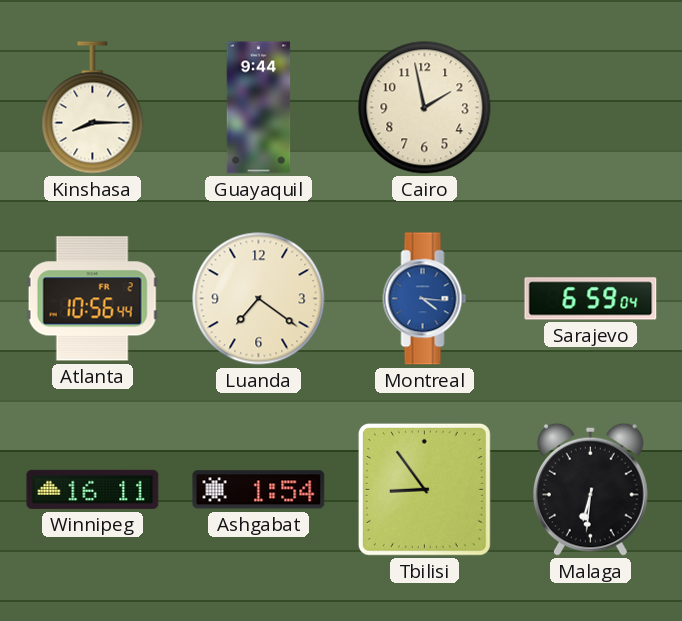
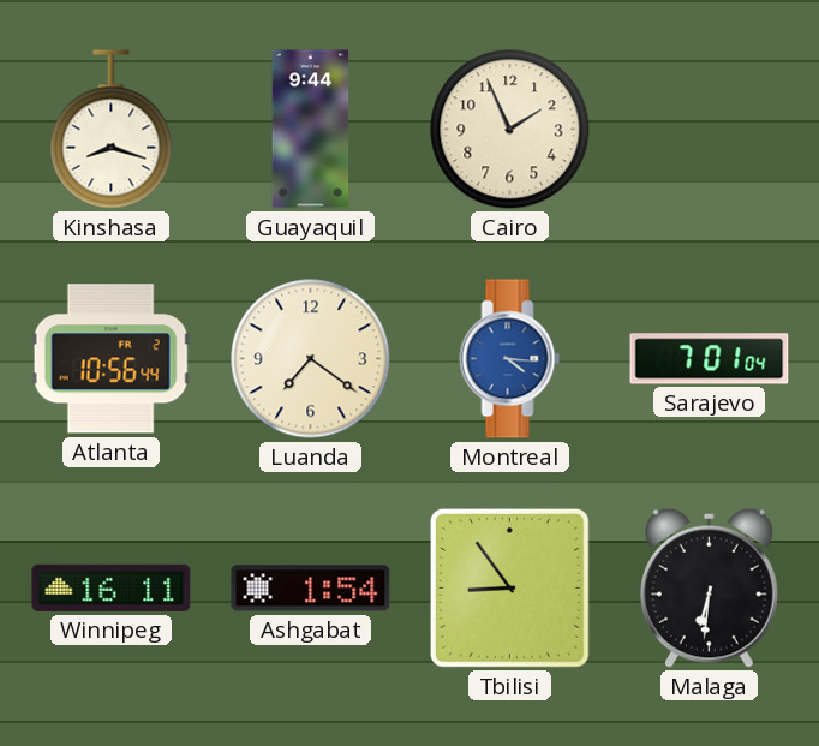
Kinshasa: 8:15 -> 8:18 (112, 130)
Cairo: 1:58 -> 1:56 (510, 130)
Sarajevo: 6:59 -> 7:01 (710, 359)
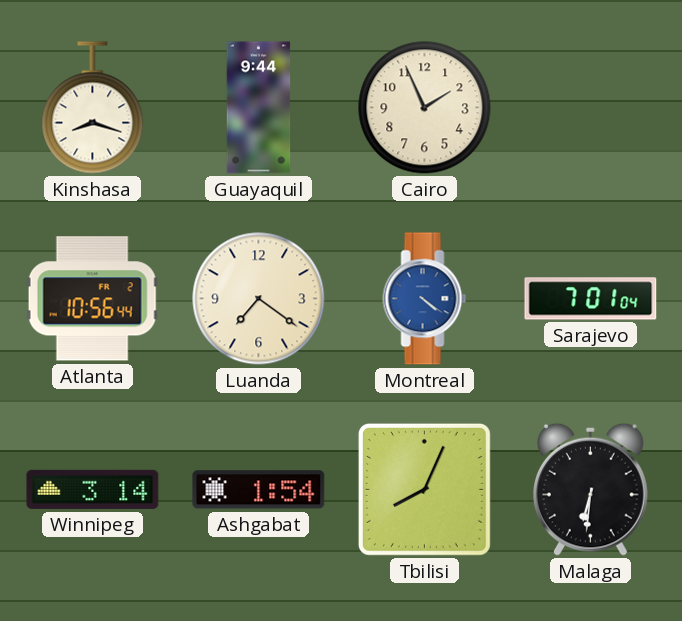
Montreal: 4:16 -> 4:21 (425, 299)
Winnipeg: 16:11 -> 3:14 (93, 489)
Tbilisi: 8:54 -> 8:04 (424, 489)
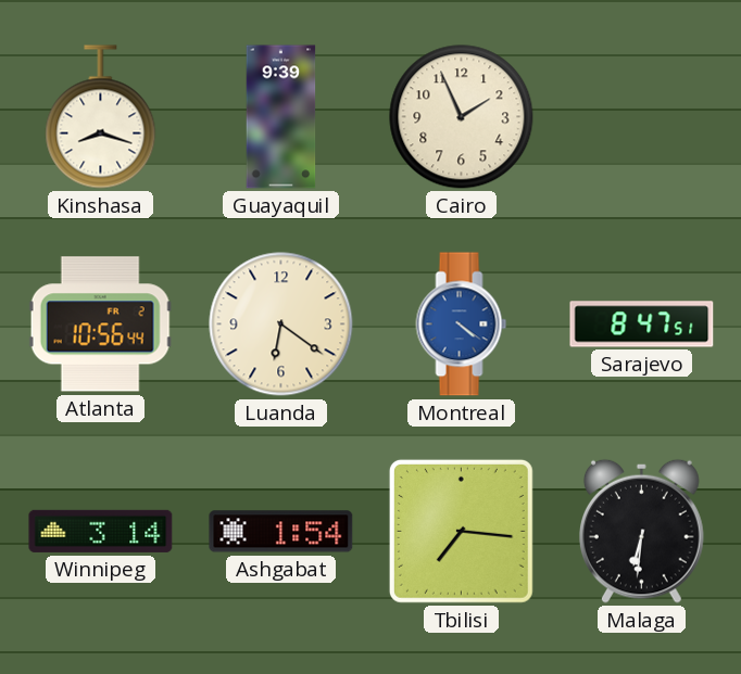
Guayaquil: 9:44 -> 9:39 (281, 117)
Luanda: 7:21 -> 6:21 (281, 325)
Sarajevo: 7:01 -> 8:47 (642, 325)
Tbilisi: 8:04 -> 7:16 (461, 531)
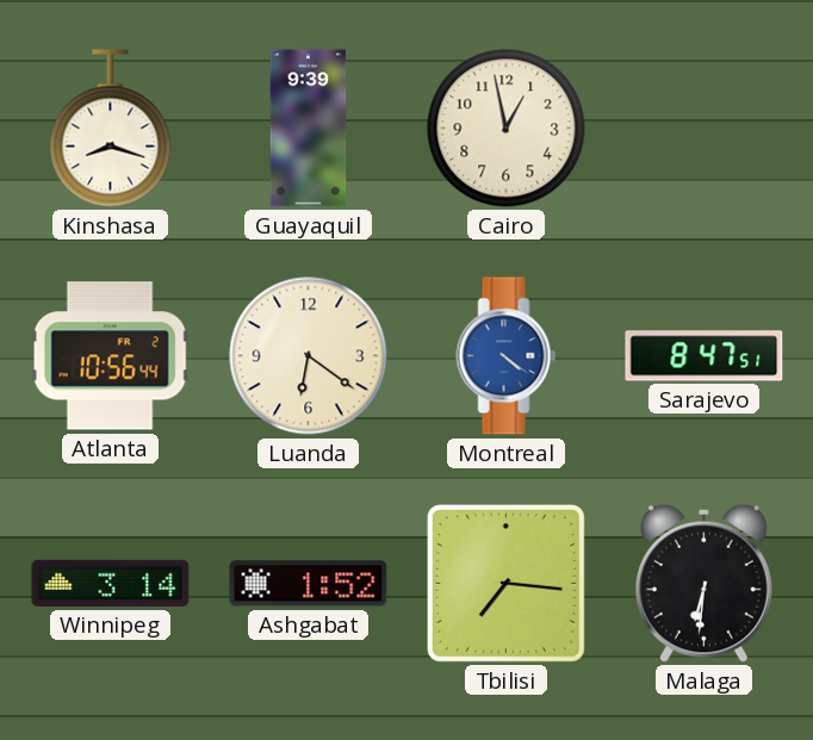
Cairo: 1:56 -> 12:58 (507, 129)
Ashgabat: 1:54 -> 1:52 (309, 584)
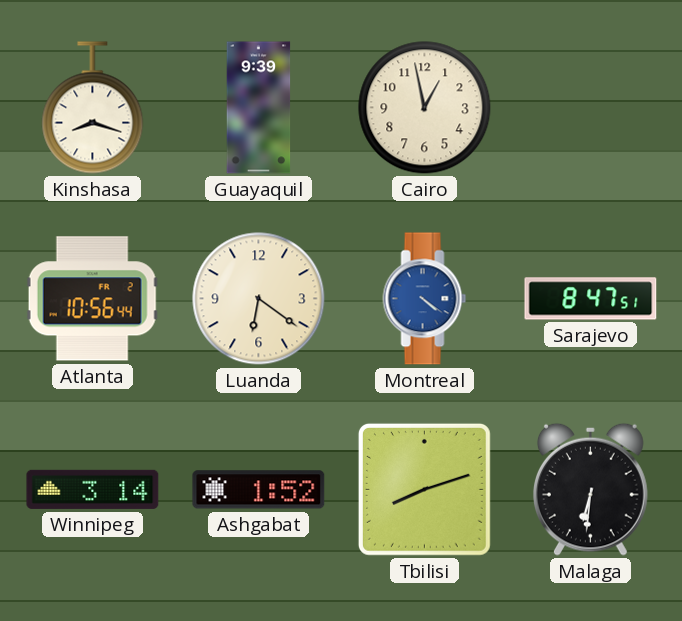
Tbilisi: 7:16 -> 8:12 (424, 489)
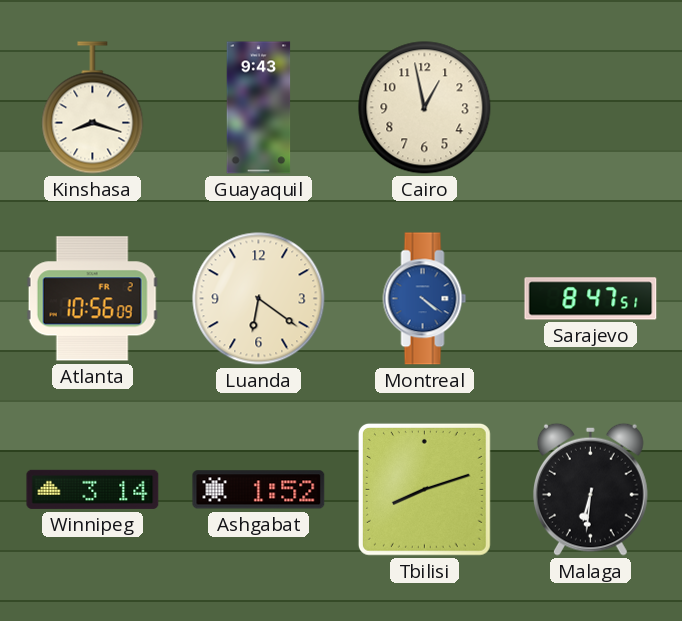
Guayaquil: 9:39 -> 9:43 (259, 108)
Atlanta: 10:56:44 -> 10:56:09 (92, 299)
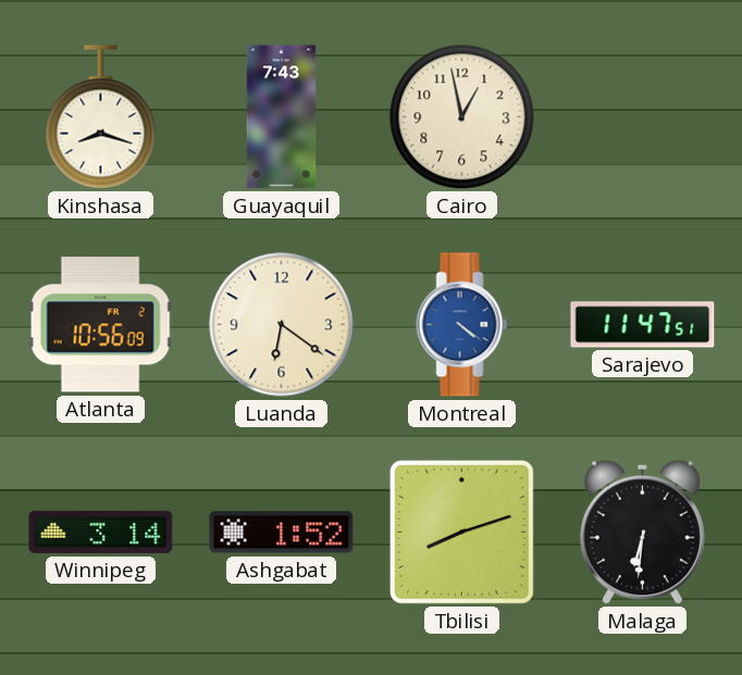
Guayaquil: 9:43 -> 7:43 (282, 117)
Sarajevo: 8:47 -> 11:47 (643, 325)
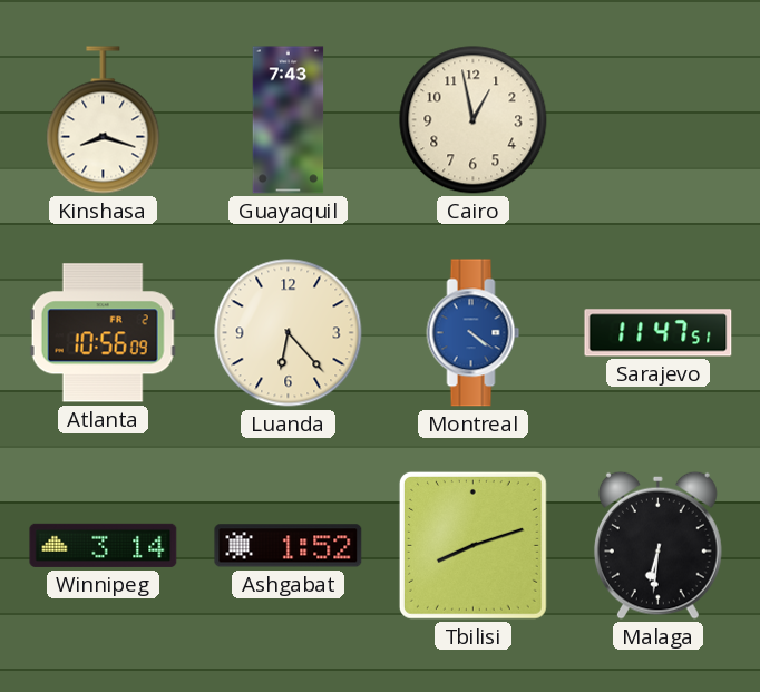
Luanda: 6:21 -> 6:23 (289, 333)
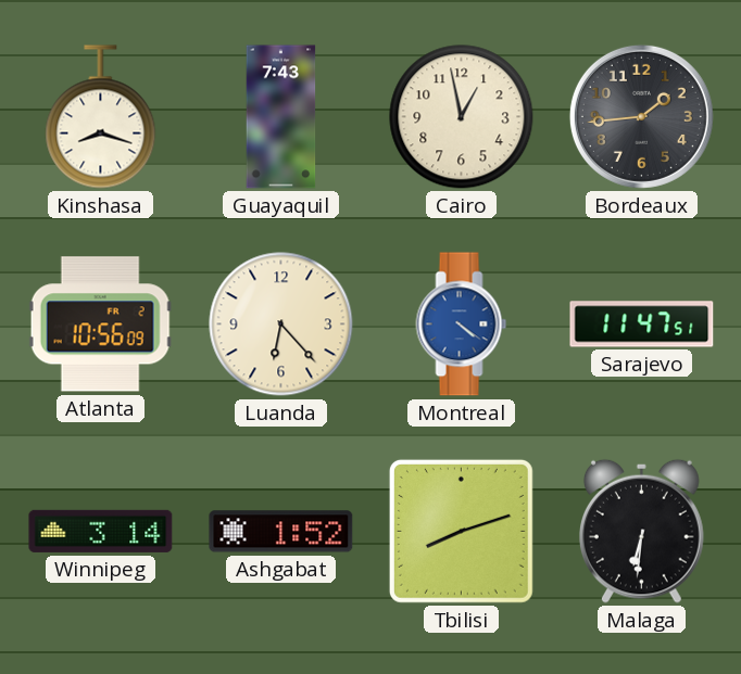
Bordeaux: none -> 1:44 (641, 116)
